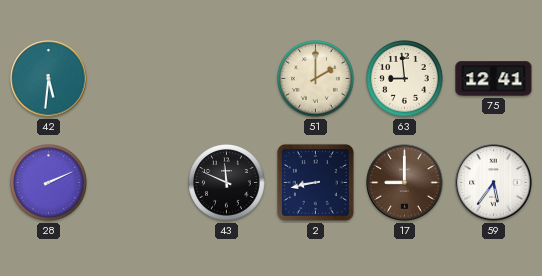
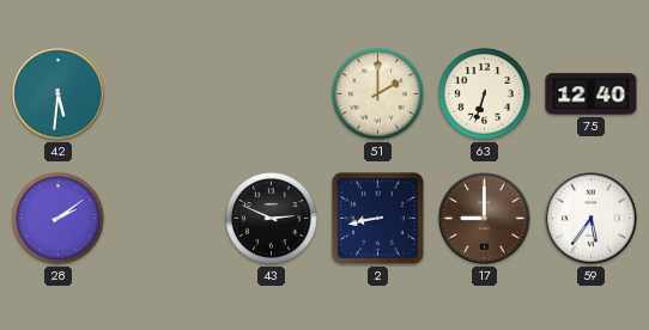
63: 8:59 -> 6:33 (485, 94)
75: 12:41 -> 12:40 (592, 94)
28: 2:11 -> 2:09 (59, 219)
43: 11:49 -> 2:49 (272, 219)
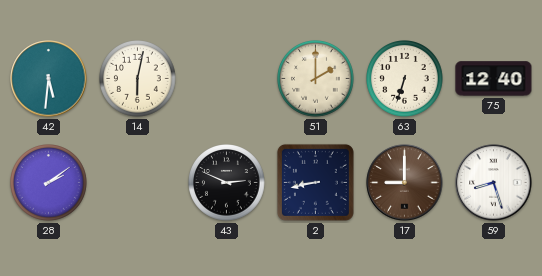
14: none -> 6:02 (138, 79)
59: 5:36 -> 8:27 (494, 183)
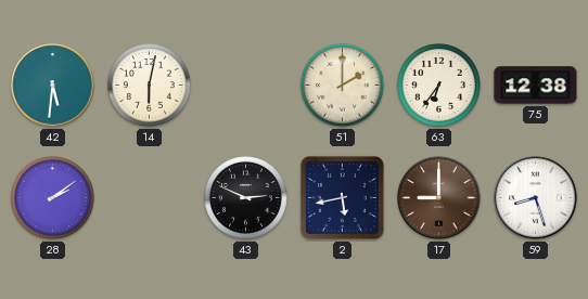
63: 6:33 -> 6:36 (439, 86)
75: 12:40 -> 12:38 (536, 86)
2: 8:43 -> 5:43 (342, 197)
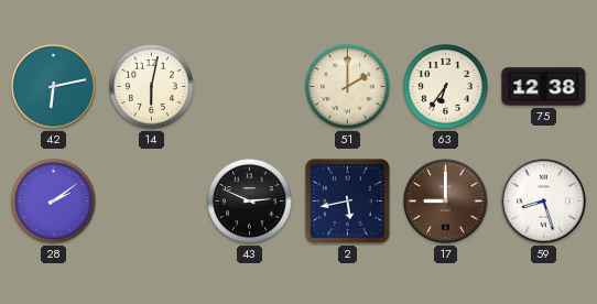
42: 5:31 -> 6:13 (54, 87)
